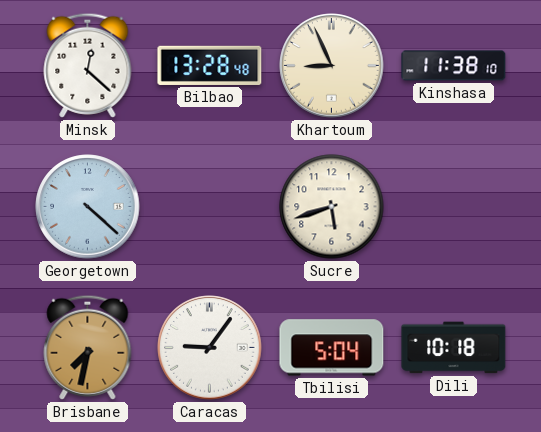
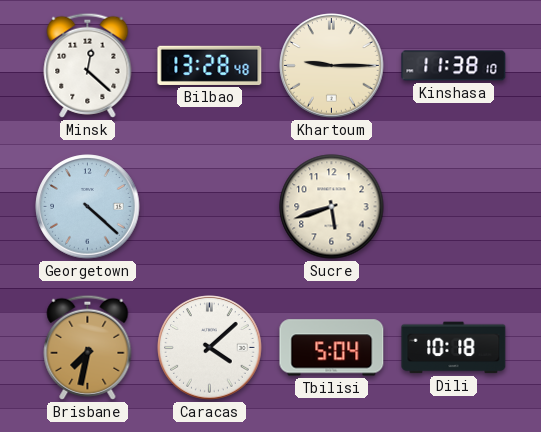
Khartoum: 8:56 -> 9:15 (332, 66)
Caracas: 9:06 -> 4:08 (210, 348)
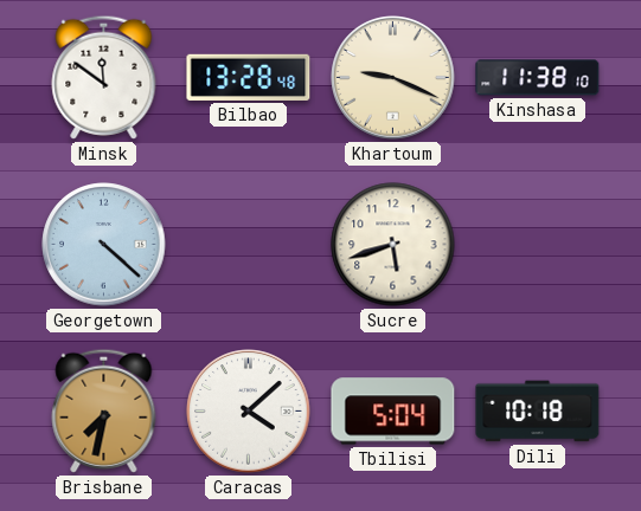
Minsk: 12:22 -> 11:51 (104, 77)
Khartoum: 9:15 -> 9:19 (393, 78)
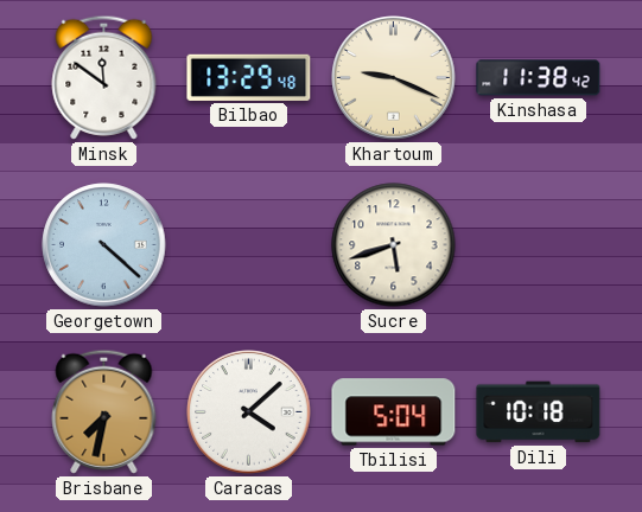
Bilbao: 13:28 -> 13:29 (249, 77)
Kinshasa: 11:38:10 -> 11:38:42 (539, 78)
